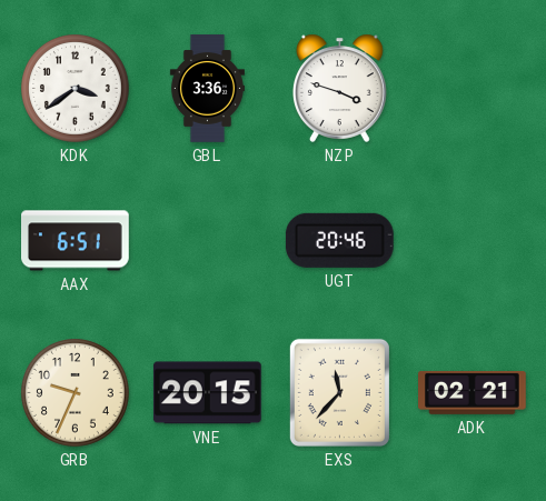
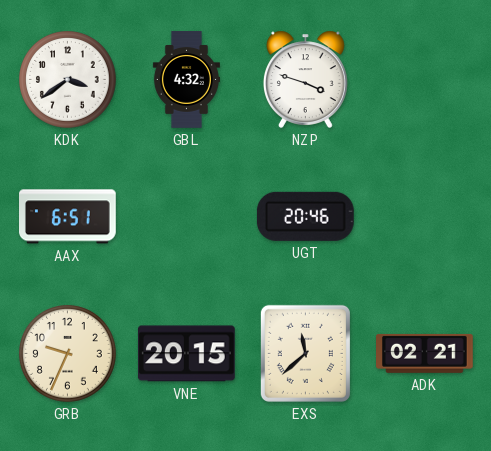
GBL: 3:36 -> 4:32 (186, 80)
EXS: 11:37 -> 11:38 (305, 353)
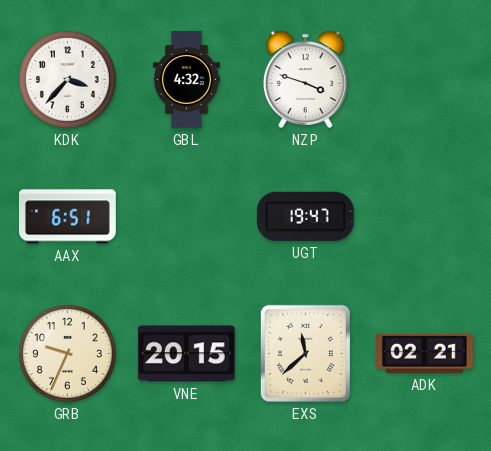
KDK: 3:39 -> 3:37 (68, 80)
UGT: 20:46 -> 19:47 (305, 216)
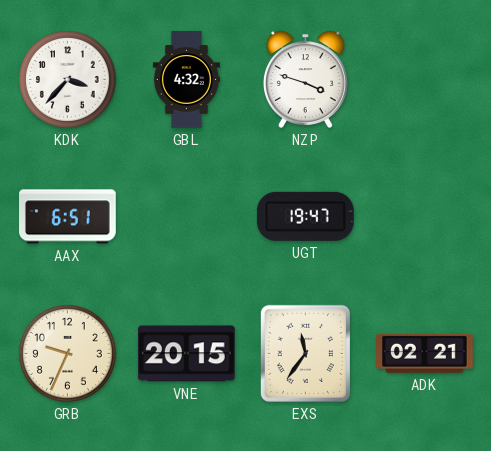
EXS: 11:38 -> 11:36 (305, 353)
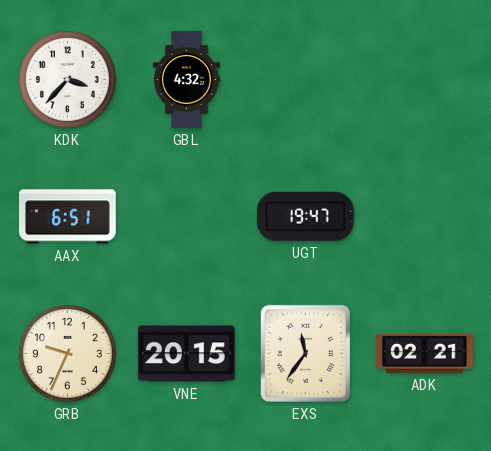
NZP: 3:48 -> none (305, 79)
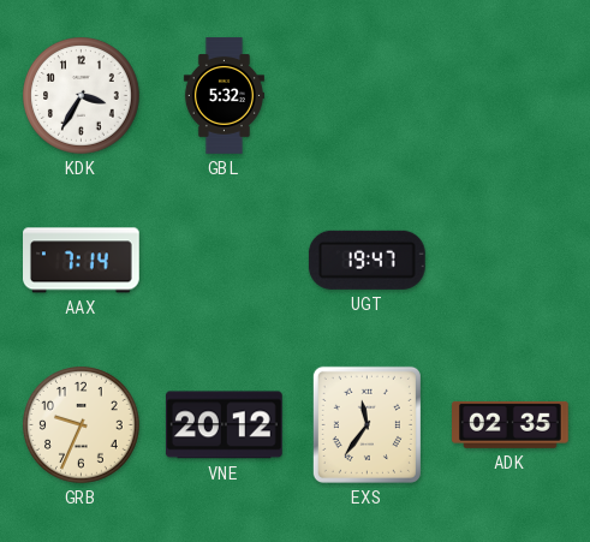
KDK: 3:37 -> 3:35 (82, 96)
GBL: 4:32 -> 5:32 (224, 96)
AAX: 6:51 -> 7:14 (82, 261)
VNE: 20:15 -> 20:12 (224, 425)
ADK: 02:21 -> 02:35 (511, 424)
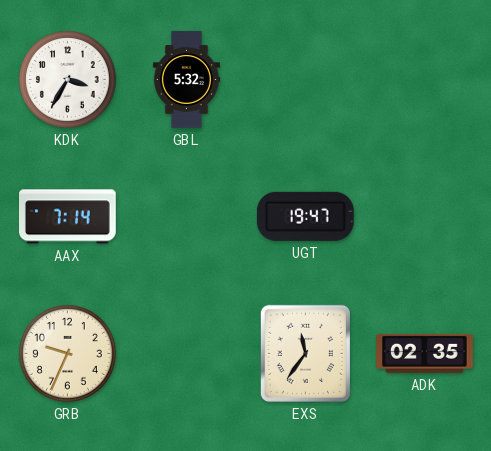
VNE: 20:12 -> none (224, 425)
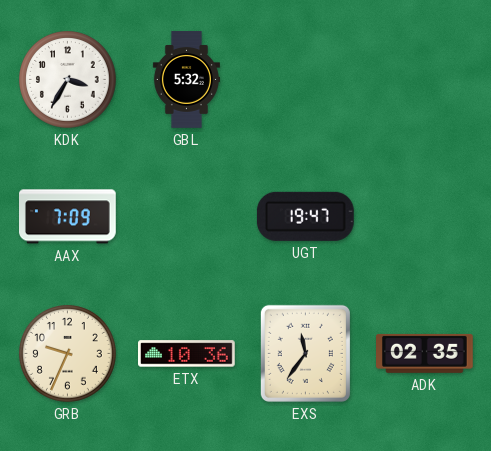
AAX: 7:14 -> 7:09 (68, 217)
ETX: none -> 10:36 (187, 354)
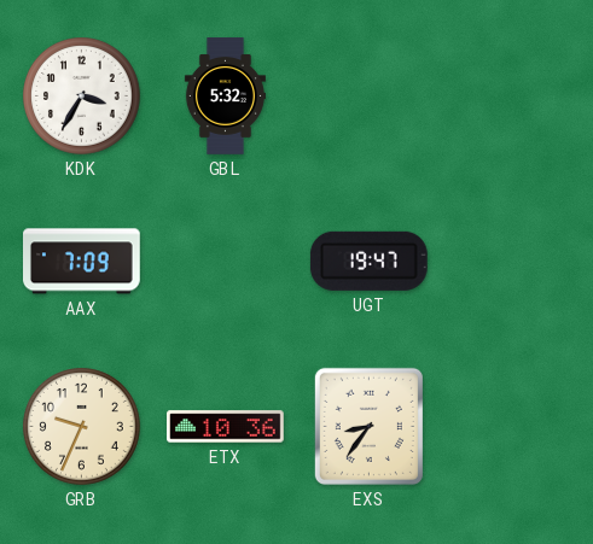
EXS: 11:36 -> 8:36 (368, 426)
ADK: 02:35 -> none (425, 353)
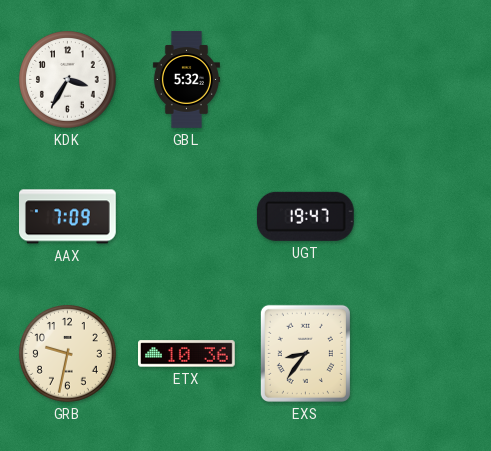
GRB: 9:34 -> 9:32 (68, 354)
